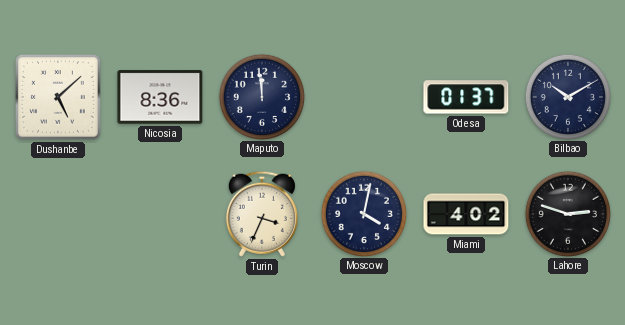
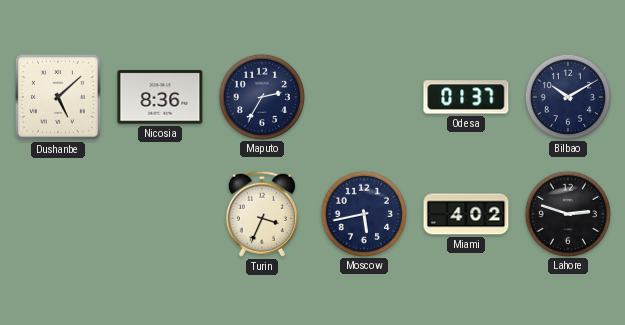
Maputo: 11:59 -> 2:35 (261, 96)
Moscow: 4:02 -> 5:43 (363, 213)
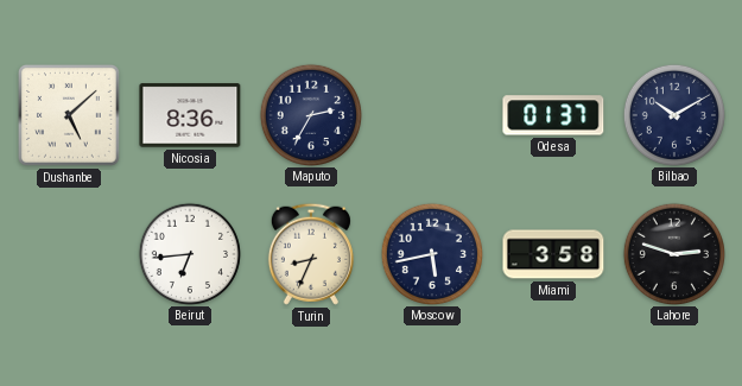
Beirut: none -> 6:44 (189, 253)
Turin: 3:34 -> 8:34 (311, 254)
Miami: 4:02 -> 3:58 (553, 254)
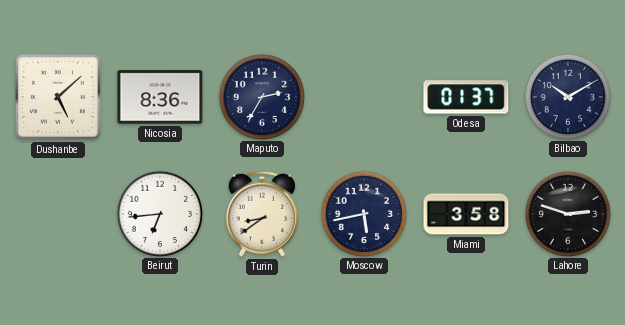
Turin: 8:34 -> 8:39 (262, 214)
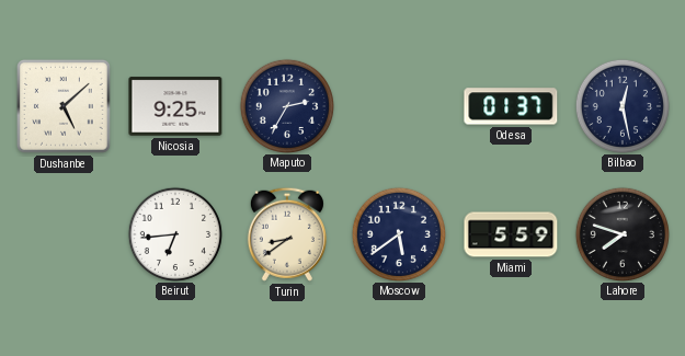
Nicosia: 8:36 -> 9:25 (175, 106)
Bilbao: 10:10 -> 12:28 (621, 105)
Moscow: 5:43 -> 5:39 (398, 233)
Miami: 3:58 -> 5:59 (511, 234)
Lahore: 2:48 -> 7:48 (621, 233)
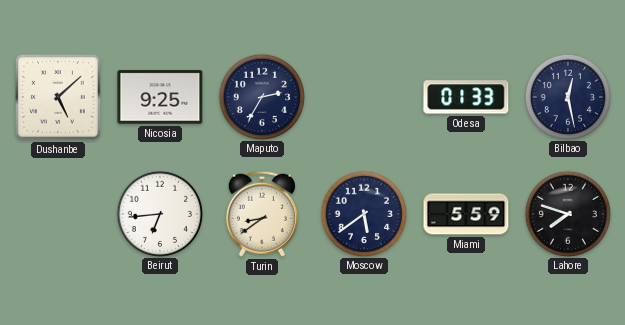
Odesa: 01:37 -> 01:33 (466, 97)
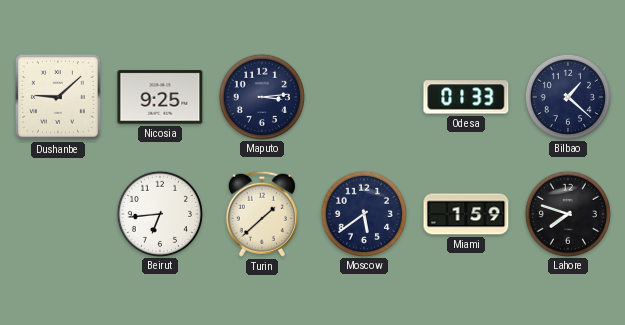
Dushanbe: 5:08 -> 9:08 (58, 97)
Maputo: 2:35 -> 3:14 (261, 96)
Bilbao: 12:28 -> 1:22 (567, 96)
Turin: 8:39 -> 1:38 (262, 214)
Miami: 5:59 -> 1:59 (466, 214)
